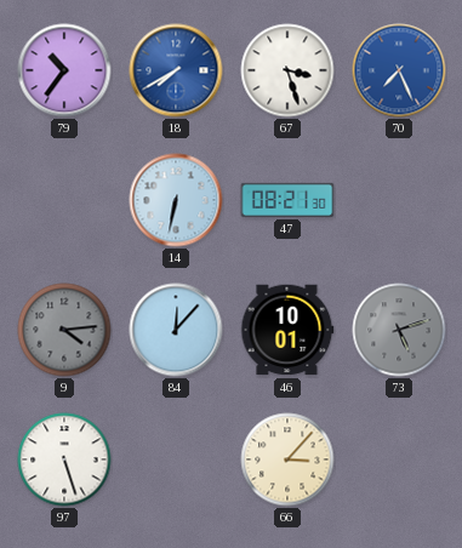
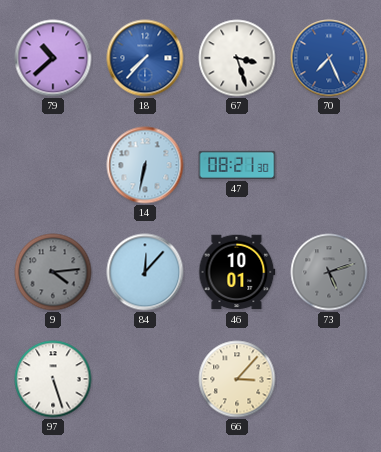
79: 10:36 -> 10:38 (53, 58)
18: 7:40 -> 7:37 (145, 58)
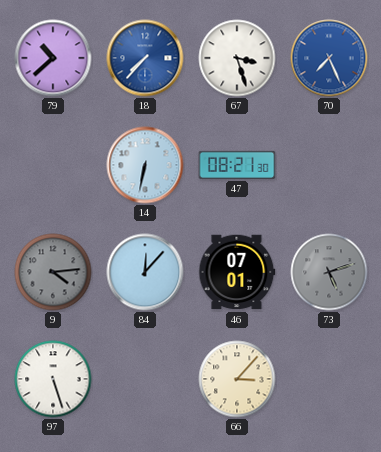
46: 10:01 -> 07:01 (237, 272)
